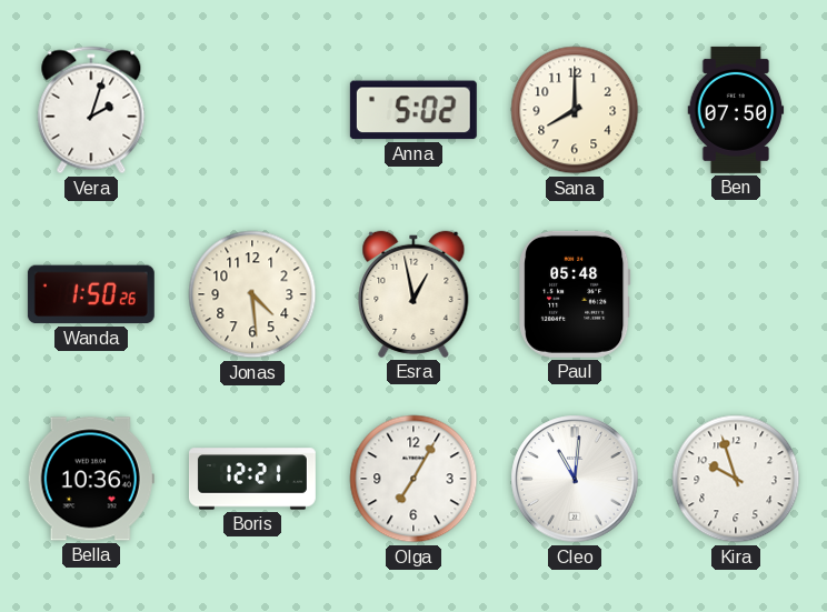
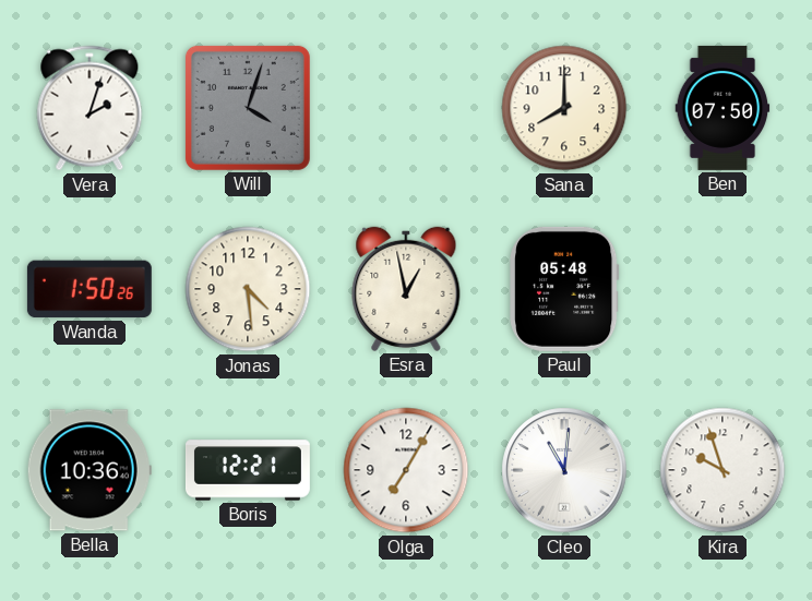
Will: none -> 4:03 (248, 108)
Anna: 5:02 -> none (413, 110)
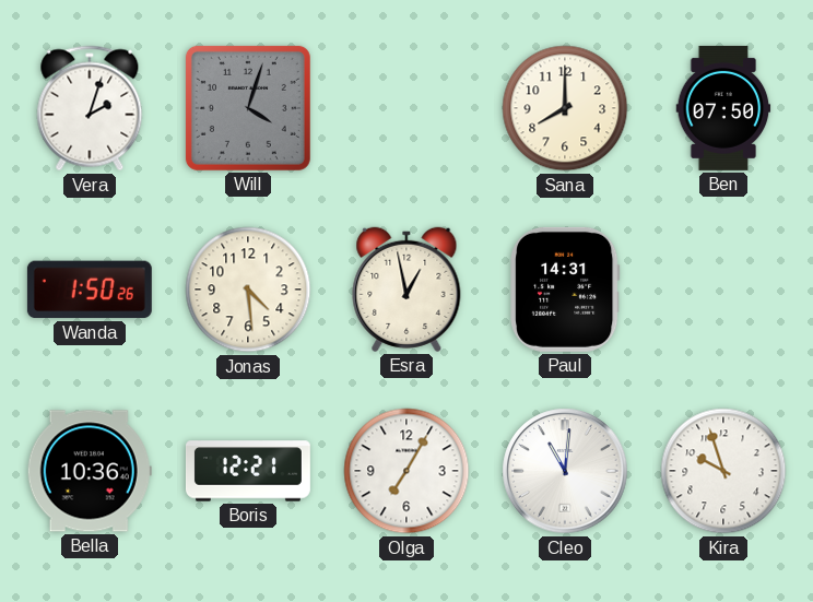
Paul: 05:48 -> 14:31 (565, 290)
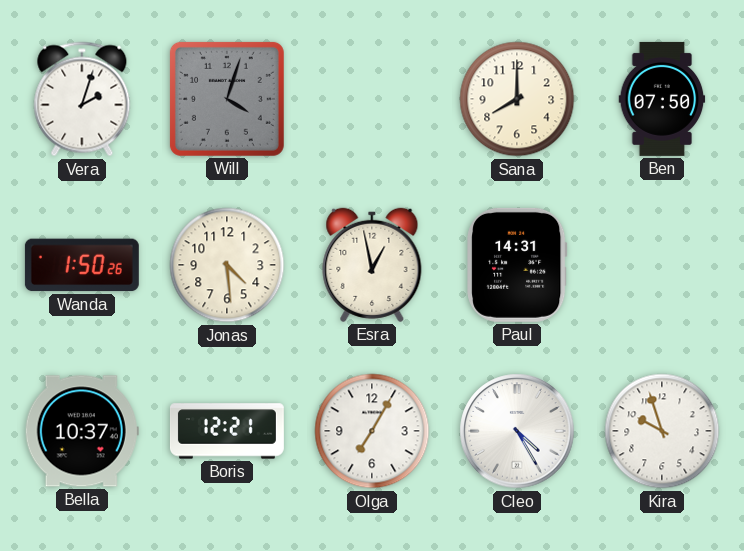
Bella: 10:36 -> 10:37 (82, 431)
Cleo: 11:01 -> 4:25 (517, 431)
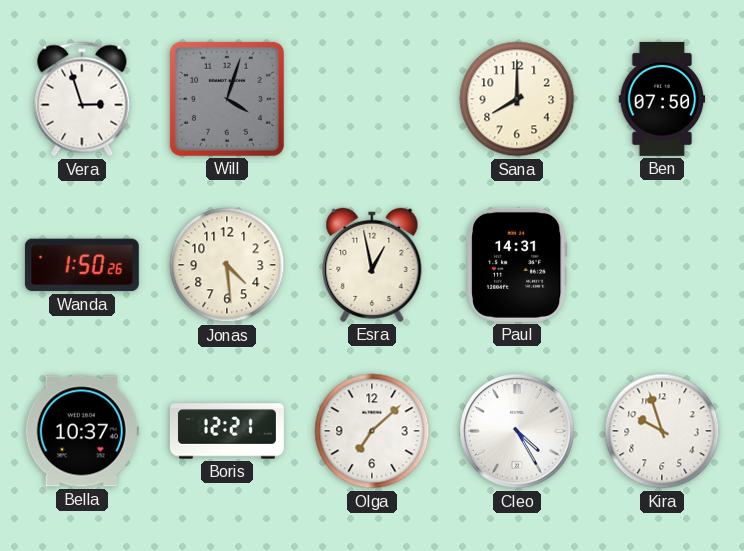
Vera: 2:03 -> 2:57 (82, 99)
Olga: 7:05 -> 7:08 (372, 431)
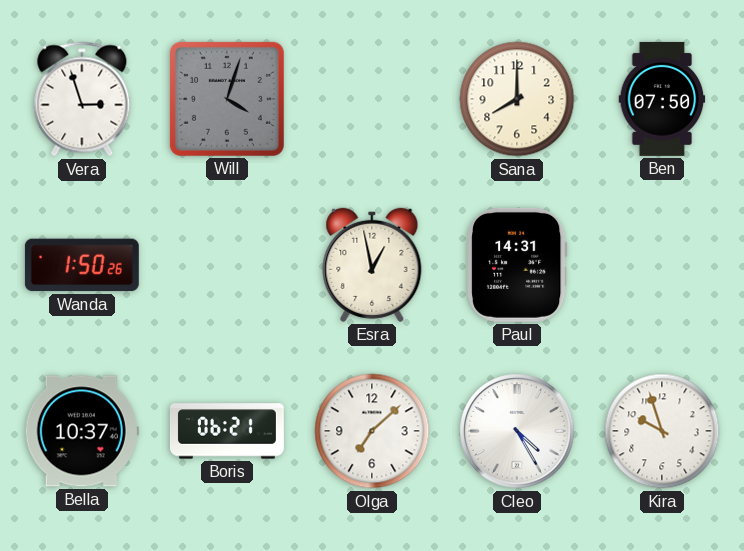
Jonas: 4:29 -> none (227, 265)
Boris: 12:21 -> 06:21 (227, 431)
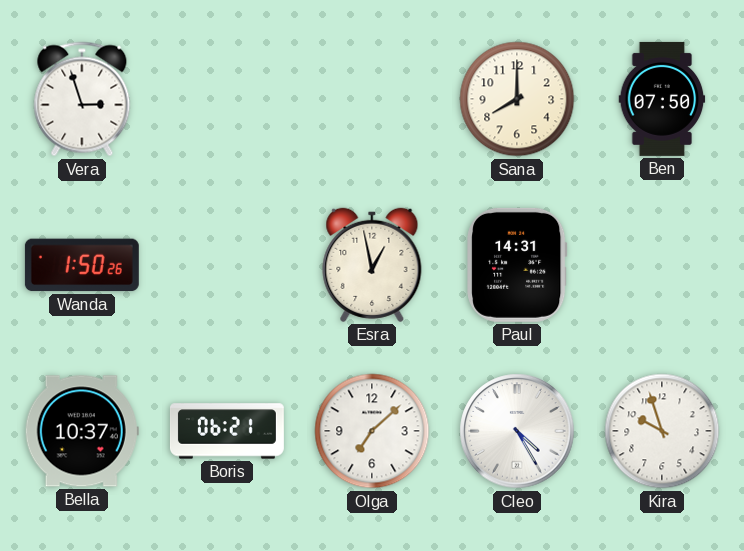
Will: 4:03 -> none (227, 99)
